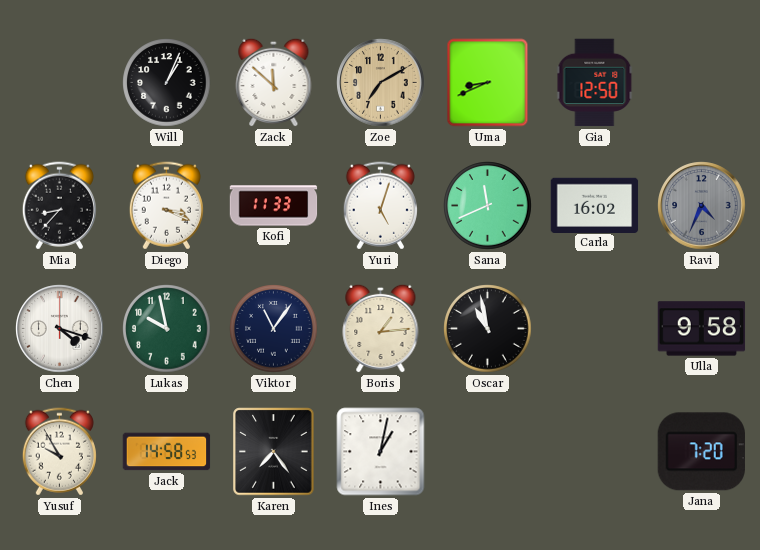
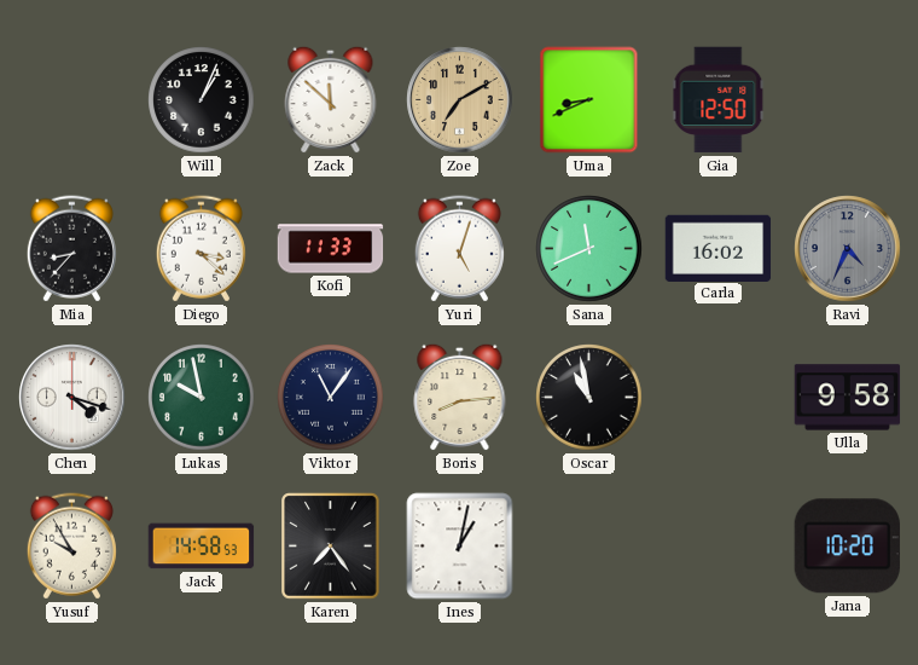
Diego: 3:19 -> 3:22 (201, 249)
Boris: 1:14 -> 8:14 (460, 397)
Jana: 7:20 -> 10:20 (847, 547)
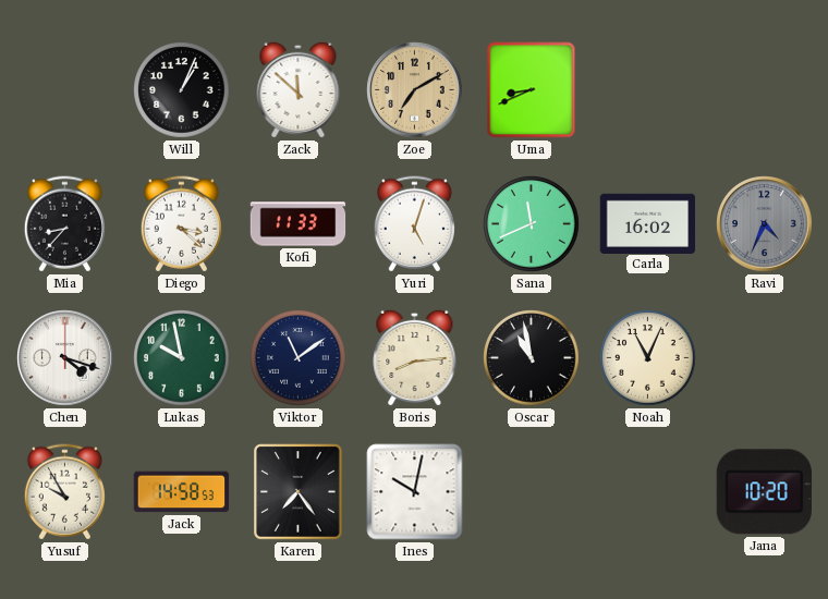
Gia: 12:50 -> none (719, 100)
Viktor: 11:06 -> 11:09 (299, 358)
Noah: none -> 11:04 (648, 358)
Ulla: 9:58 -> none (848, 398)
Ines: 1:02 -> 10:02 (415, 492)
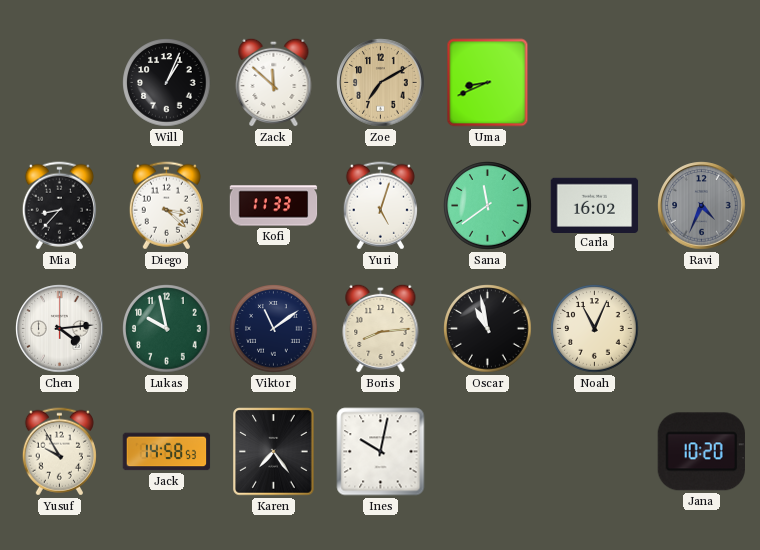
Sana: 11:41 -> 11:39 (488, 206)
Chen: 4:18 -> 4:14 (60, 329)
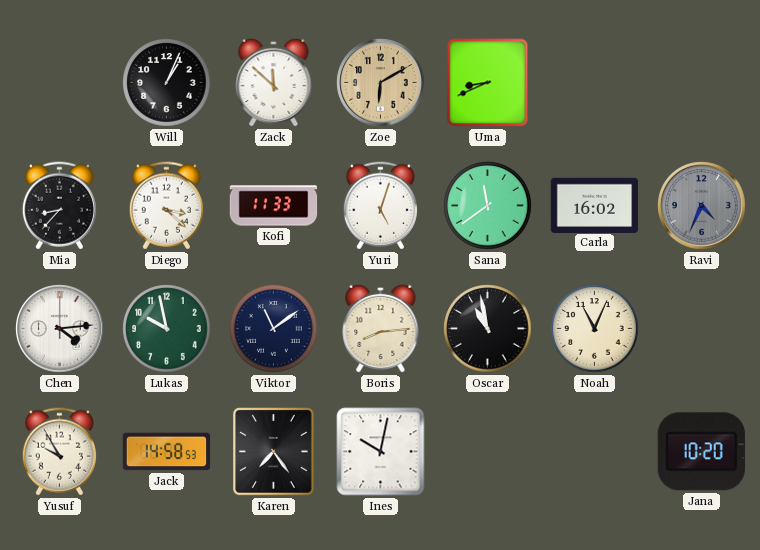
Zoe: 7:10 -> 6:10 (381, 83)
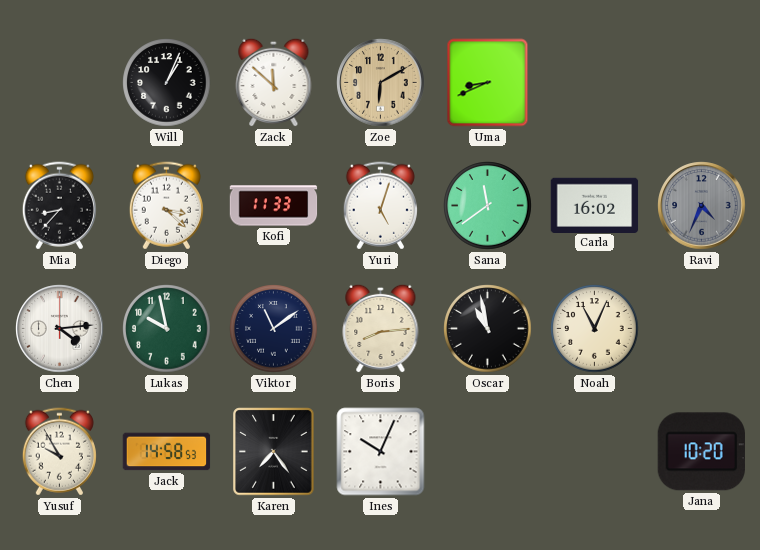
Ines: 10:02 -> 10:04 (381, 452)
